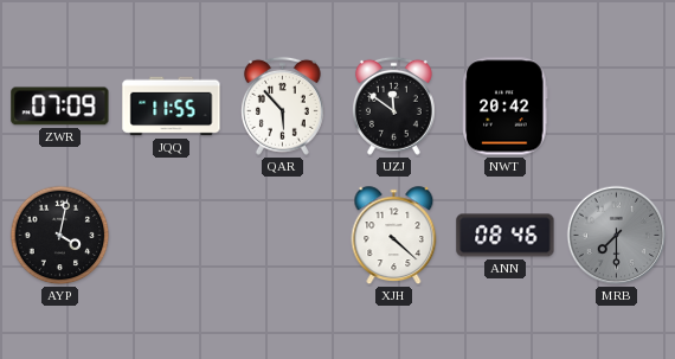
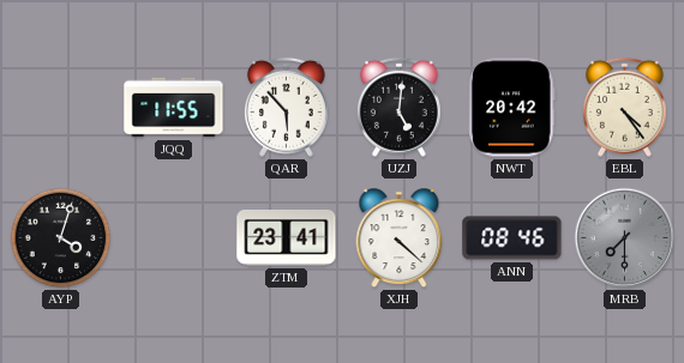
ZWR: 07:09 -> none (60, 107)
UZJ: 11:51 -> 5:01 (398, 107)
EBL: none -> 4:24 (624, 107)
AYP: 4:02 -> 4:03 (61, 238)
ZTM: none -> 23:41 (287, 238)
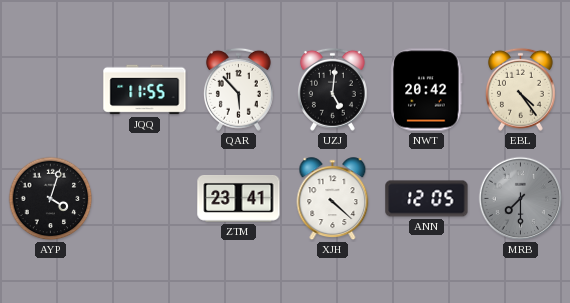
ANN: 08:46 -> 12:05 (427, 199)
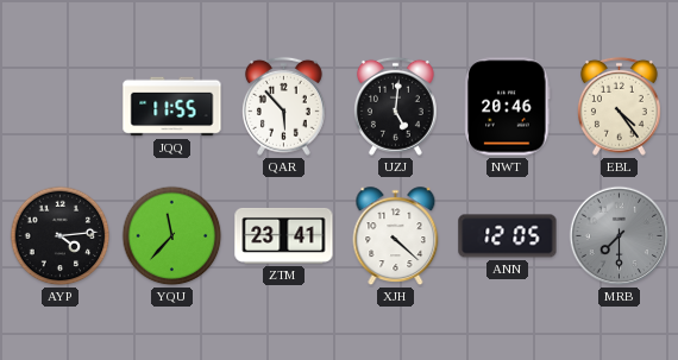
NWT: 20:42 -> 20:46 (508, 107)
AYP: 4:03 -> 4:14 (61, 236)
YQU: none -> 11:37 (172, 236)
